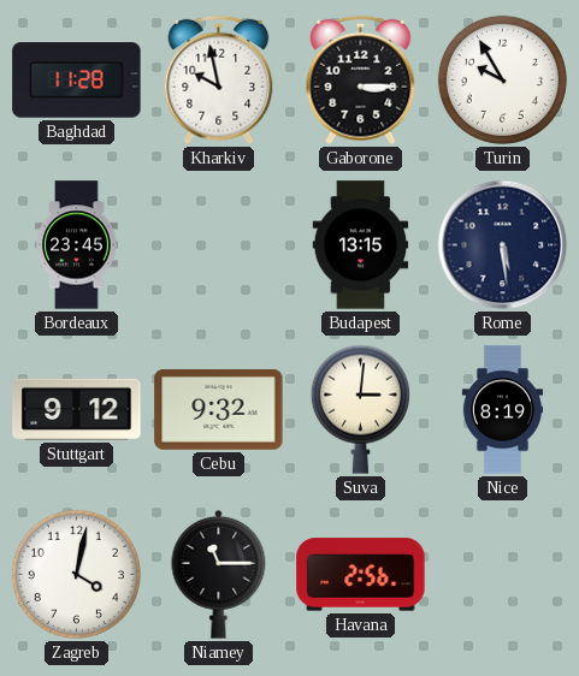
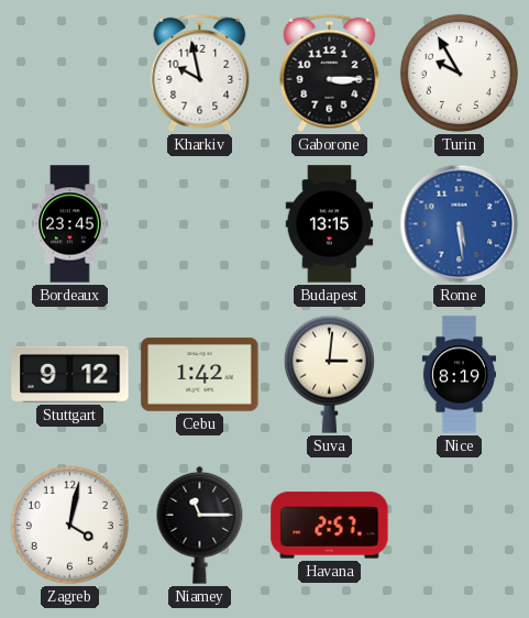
Baghdad: 11:28 -> none (77, 81)
Rome dial: navy -> blue (460, 224)
Cebu: 9:32 -> 1:42 (200, 374)
Havana: 2:56 -> 2:57 (330, 526)
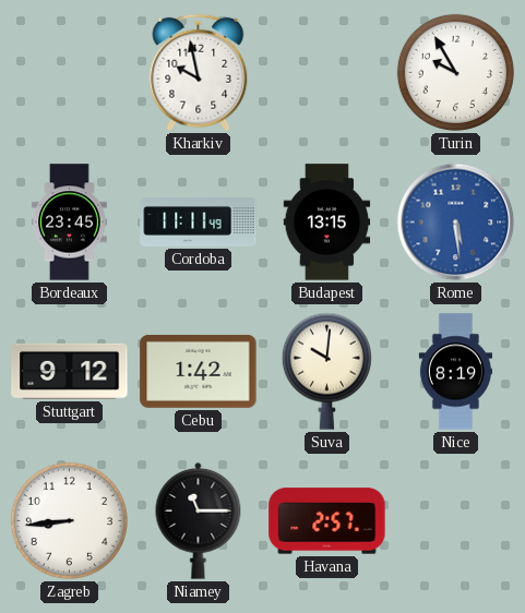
Gaborone: 3:15 -> none (330, 74)
Cordoba: none -> 11:11 (199, 223)
Suva: 3:01 -> 10:01 (326, 371)
Zagreb: 4:02 -> 8:44 (69, 520)
